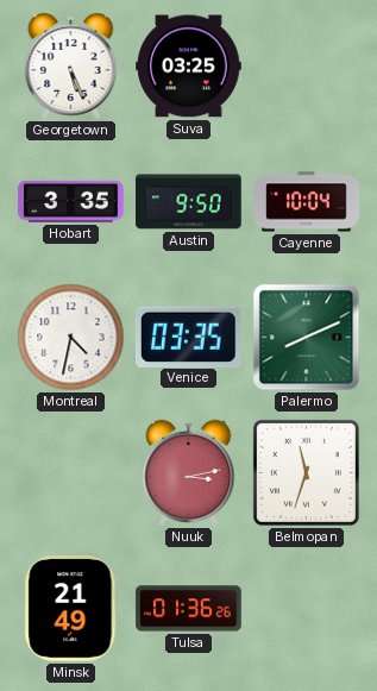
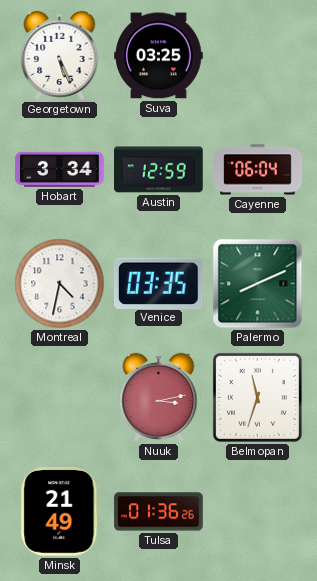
Hobart: 3:35 -> 3:34 (60, 169)
Austin: 9:50 -> 12:59 (159, 170)
Cayenne: 10:04 -> 06:04 (258, 170)
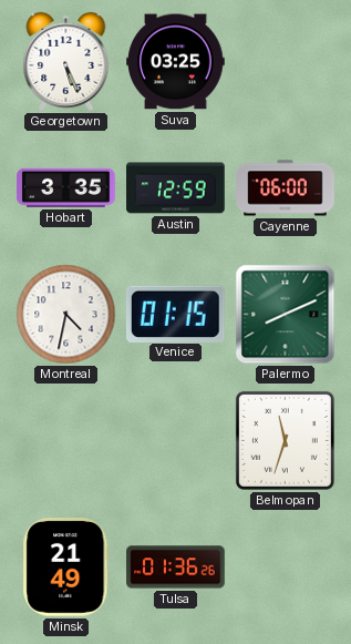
Hobart: 3:34 -> 3:35 (66, 187)
Cayenne: 06:04 -> 06:00 (286, 188)
Venice: 03:35 -> 01:15 (175, 314)
Nuuk: 3:13 -> none (159, 397)
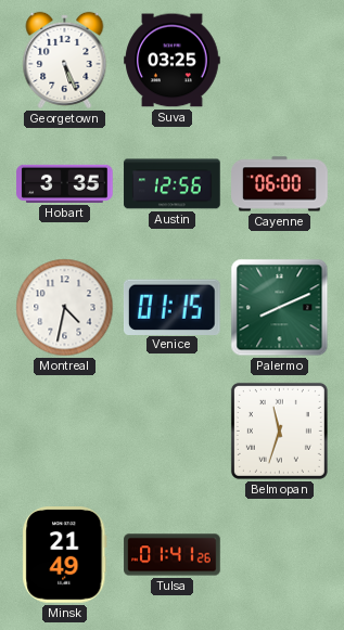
Austin: 12:59 -> 12:56 (173, 184)
Tulsa: 01:36 -> 01:41 (173, 555)
